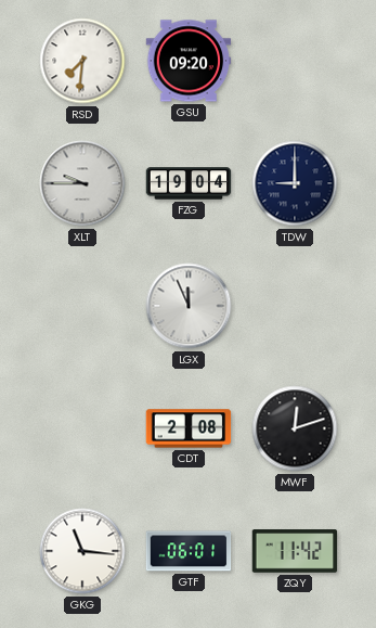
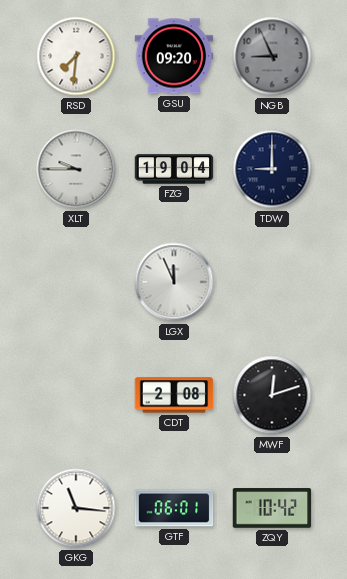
NGB: none -> 8:56 (272, 56)
ZQY: 11:42 -> 10:42 (272, 508)
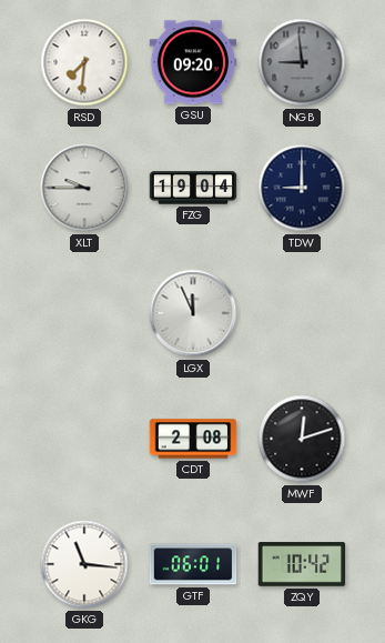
NGB: 8:56 -> 8:59 (302, 62)
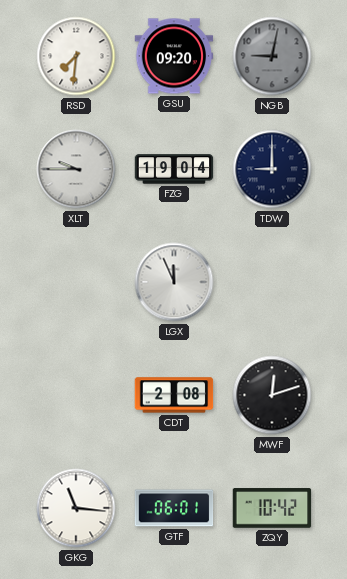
NGB: 8:59 -> 9:02 (272, 56)
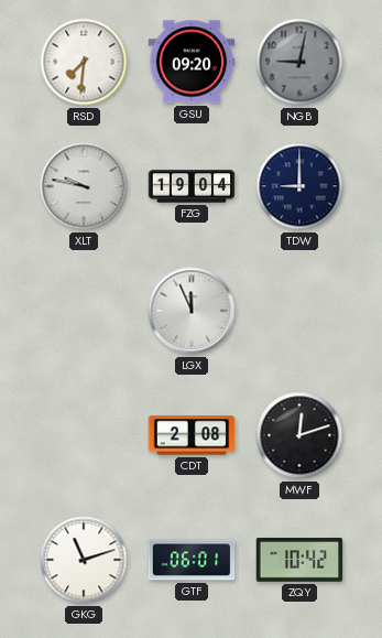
XLT: 9:45 -> 9:47 (84, 186)
GKG: 11:16 -> 11:12 (84, 560)
